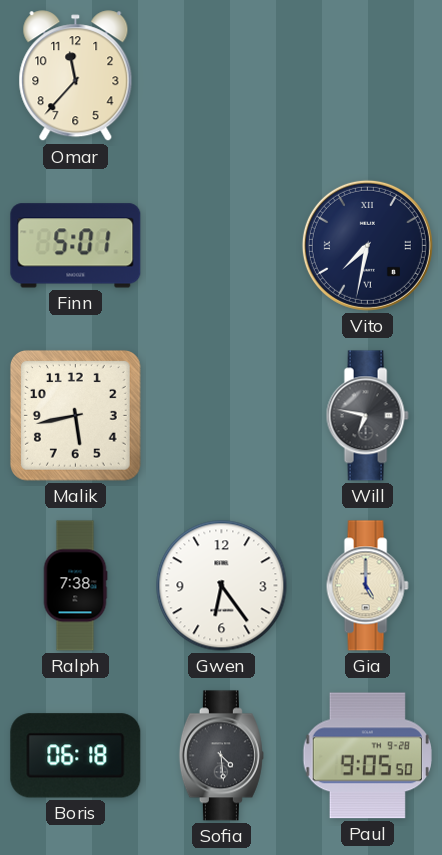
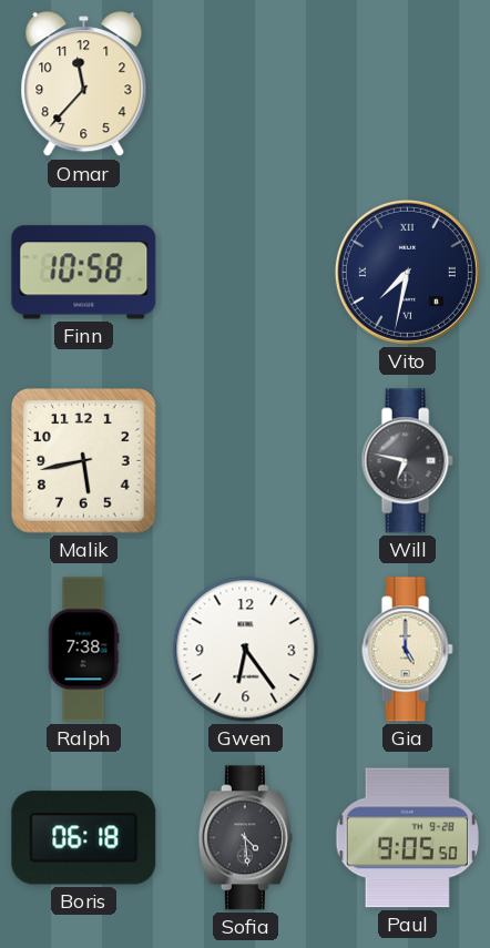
Finn: 5:01 -> 10:58 (84, 273)
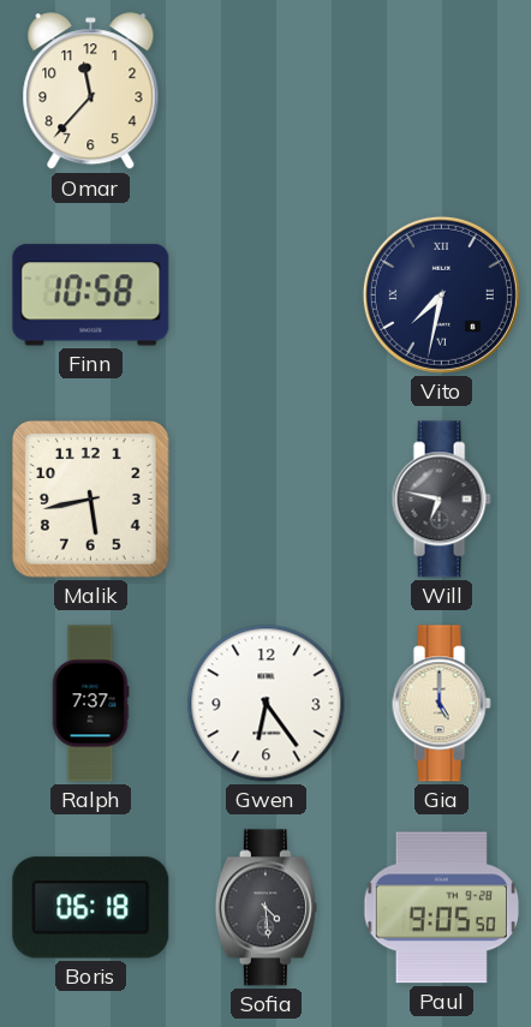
Ralph: 7:38 -> 7:37 (90, 704)
